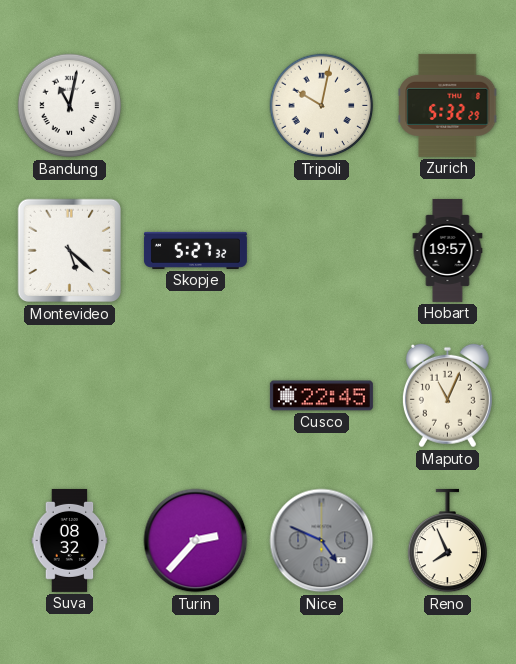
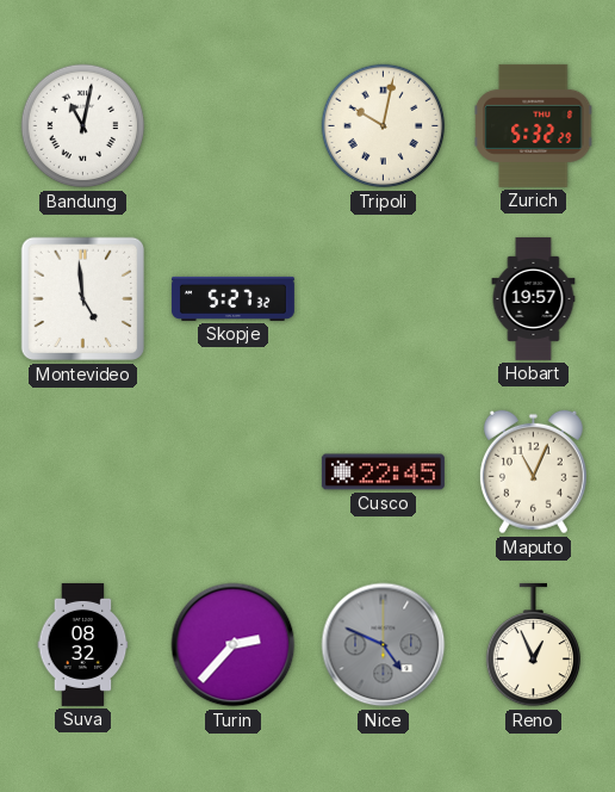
Montevideo: 5:22 -> 4:59 (83, 299)
Reno: 7:56 -> 12:56 (534, 645)
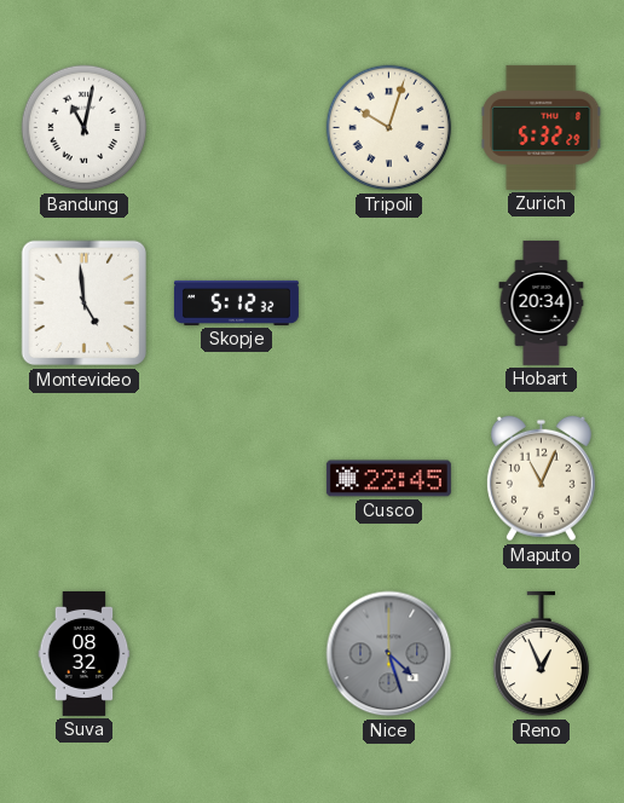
Tripoli: 10:02 -> 10:03 (389, 128)
Skopje: 5:27 -> 5:12 (236, 302)
Hobart: 19:57 -> 20:34 (542, 302)
Turin: 2:37 -> none (234, 645)
Nice: 4:49 -> 4:27 (389, 654)
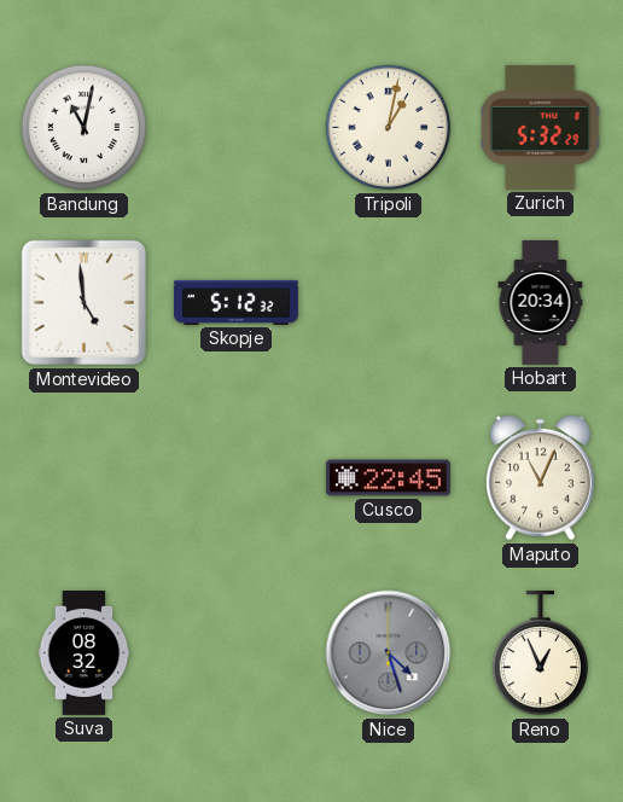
Tripoli: 10:03 -> 1:02 (389, 128)
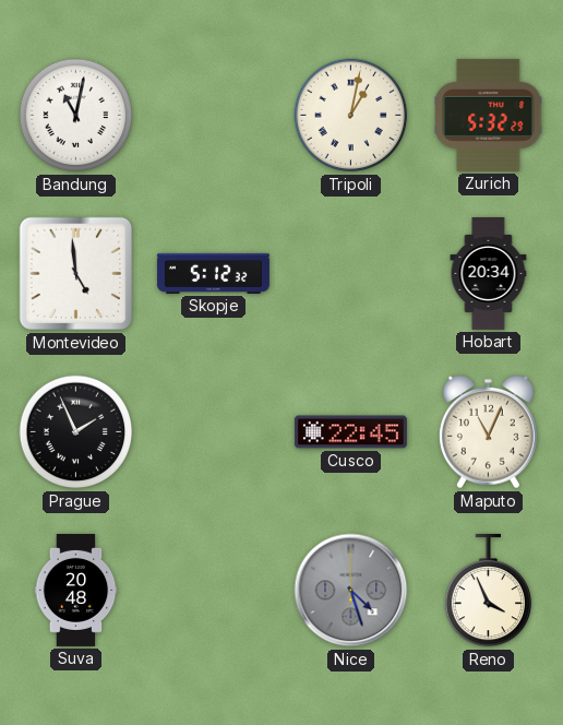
Prague: none -> 1:56 (76, 432)
Suva: 08:32 -> 20:48 (76, 590)
Reno: 12:56 -> 3:56 (489, 591)
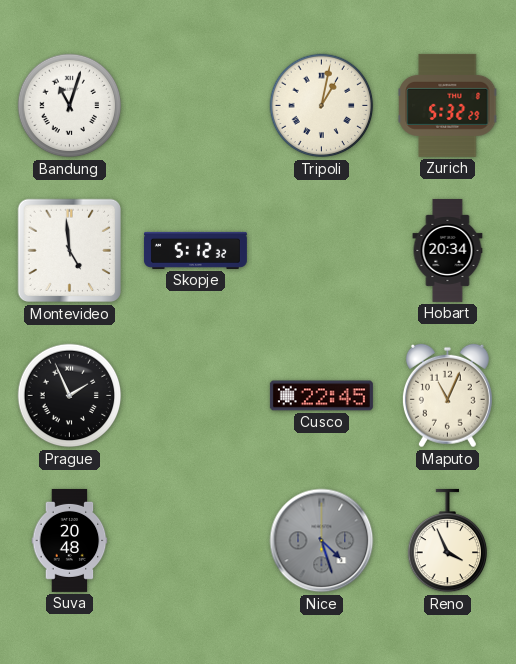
Bandung: 11:02 -> 11:03 (70, 106)
